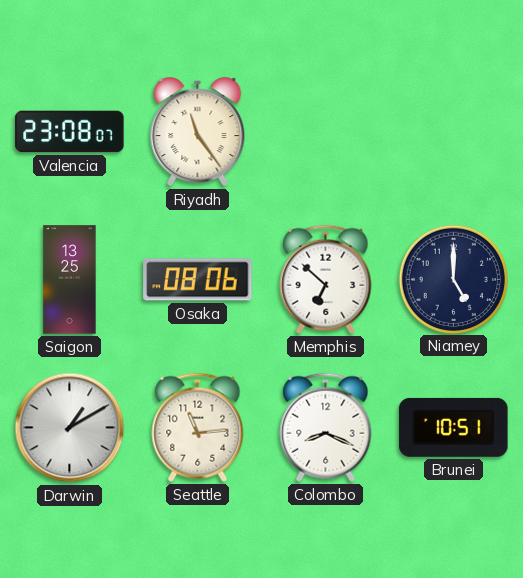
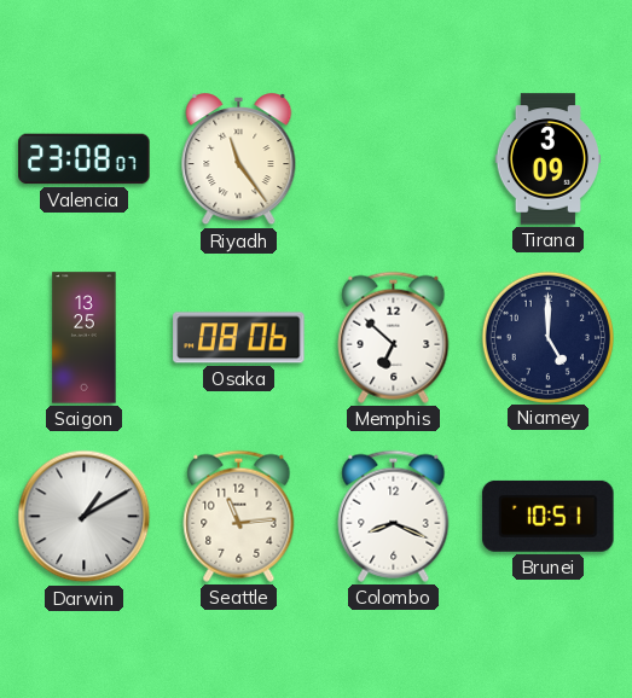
Tirana: none -> 3:09 (549, 159)
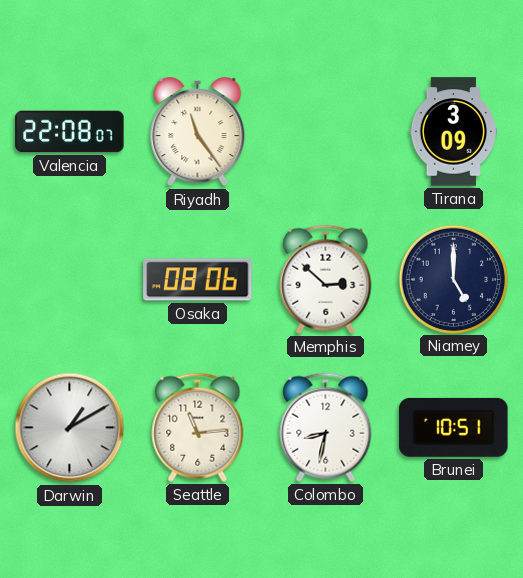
Valencia: 23:08 -> 22:08 (70, 132)
Saigon: 13:25 -> none (85, 338)
Memphis: 6:52 -> 2:52 (326, 279)
Colombo: 8:19 -> 8:32 (326, 427)
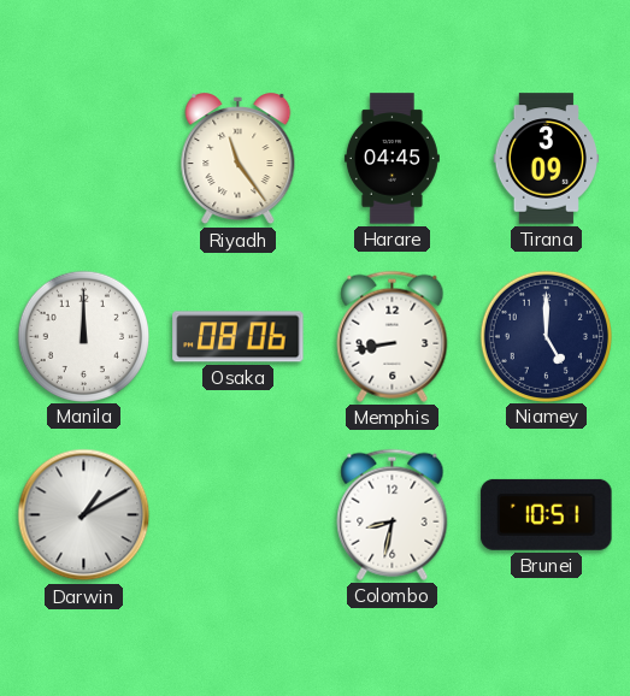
Valencia: 22:08 -> none (70, 132)
Harare: none -> 04:45 (391, 159)
Manila: none -> 12:00 (83, 336)
Memphis: 2:52 -> 8:43 (393, 336)
Seattle: 11:14 -> none (198, 427)
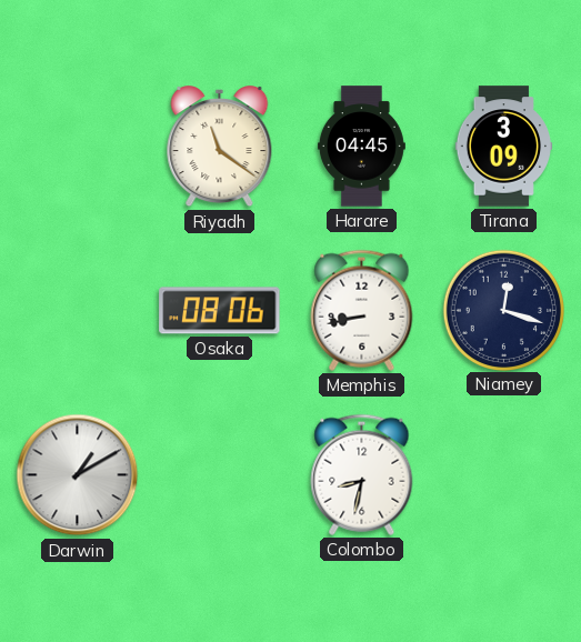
Riyadh: 11:24 -> 11:21 (220, 147)
Manila: 12:00 -> none (83, 336)
Niamey: 5:00 -> 12:18 (503, 310)
Brunei: 10:51 -> none (547, 514)
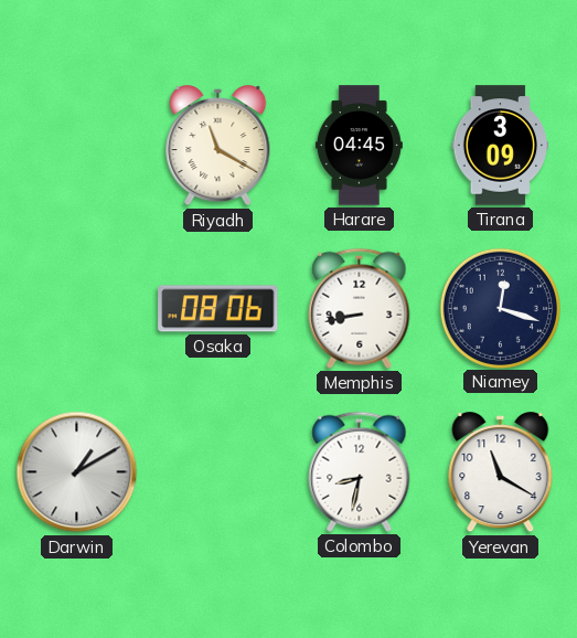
Riyadh: 11:21 -> 11:20 (218, 146)
Yerevan: none -> 11:20 (501, 472)
